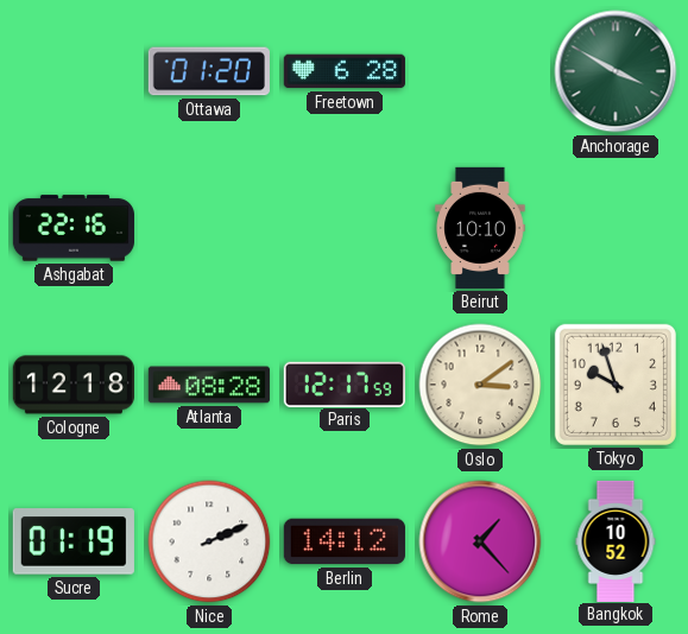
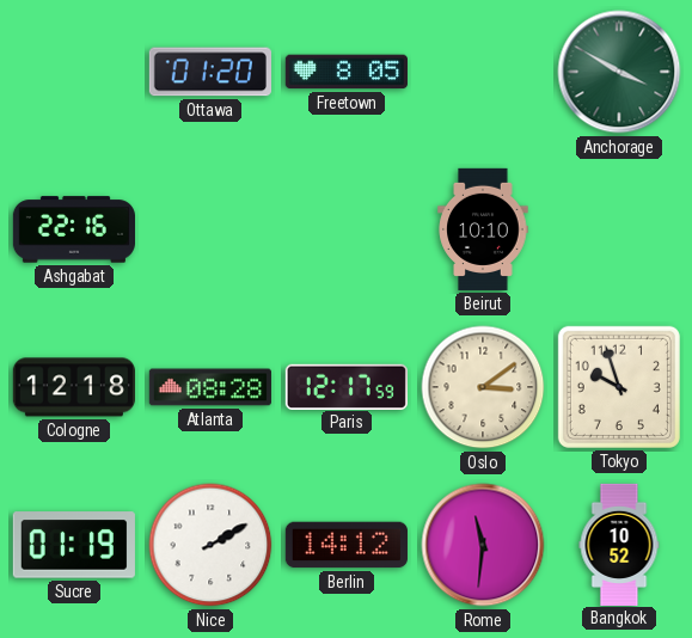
Freetown: 6:28 -> 8:05 (347, 72)
Nice: 2:11 -> 2:10 (210, 545)
Rome: 1:23 -> 11:31 (483, 545)
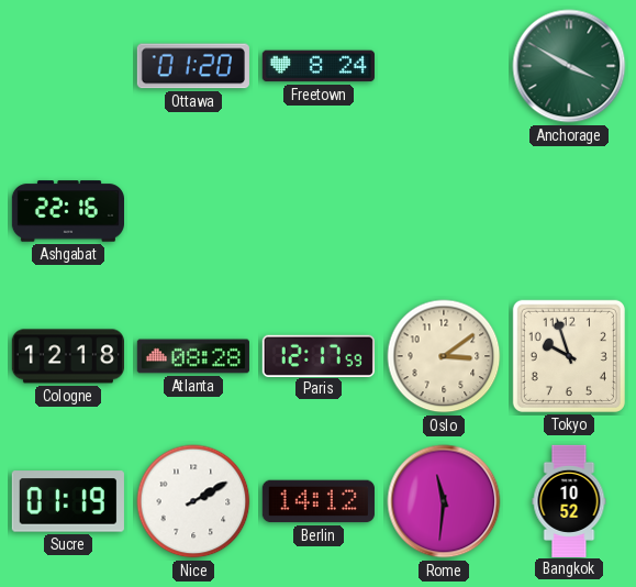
Freetown: 8:05 -> 8:24 (319, 66)
Beirut: 10:10 -> none (483, 229)
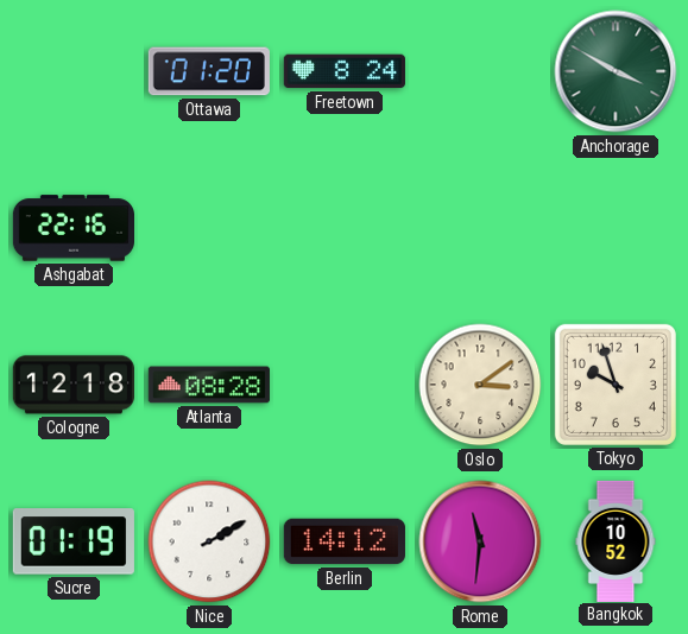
Paris: 12:17 -> none (319, 355)
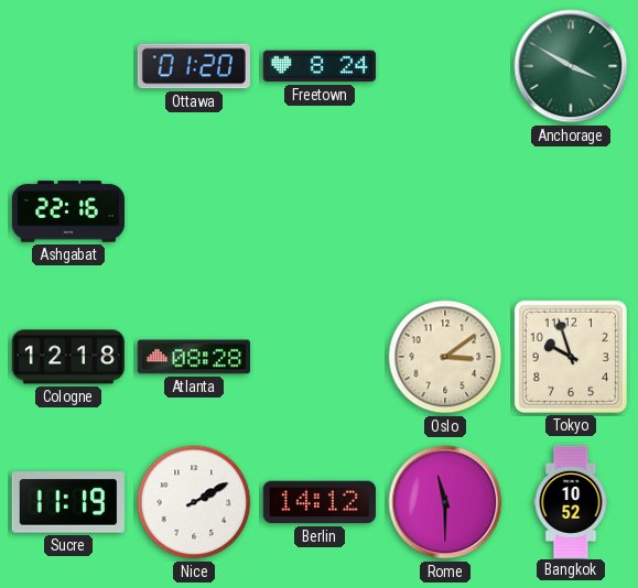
Sucre: 01:19 -> 11:19 (68, 502)
Rome: 11:31 -> 11:30 (445, 502)
